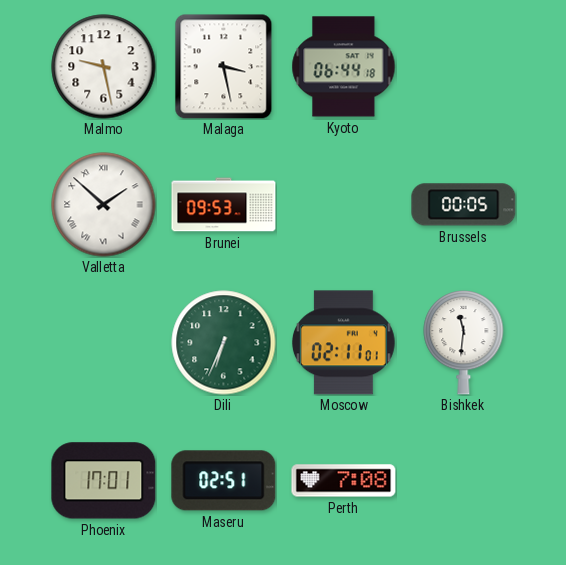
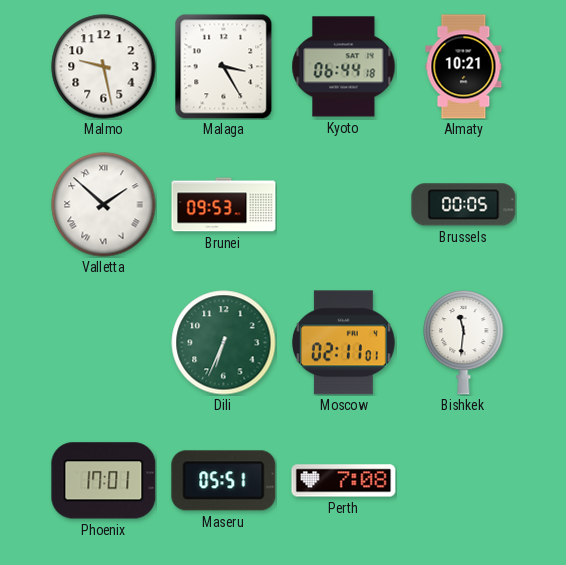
Malaga: 3:28 -> 3:25 (224, 67)
Almaty: none -> 10:21 (464, 67)
Maseru: 02:51 -> 05:51 (224, 481)
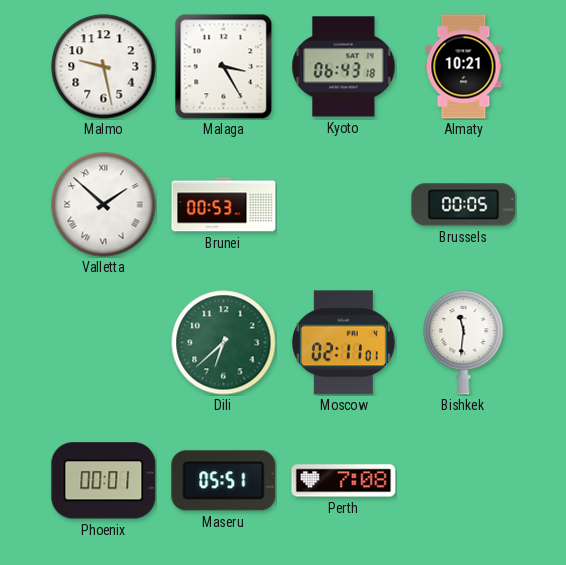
Kyoto: 06:44 -> 06:43 (344, 67)
Brunei: 09:53 -> 00:53 (224, 205)
Dili: 6:34 -> 6:38 (224, 343)
Phoenix: 17:01 -> 00:01 (104, 481)
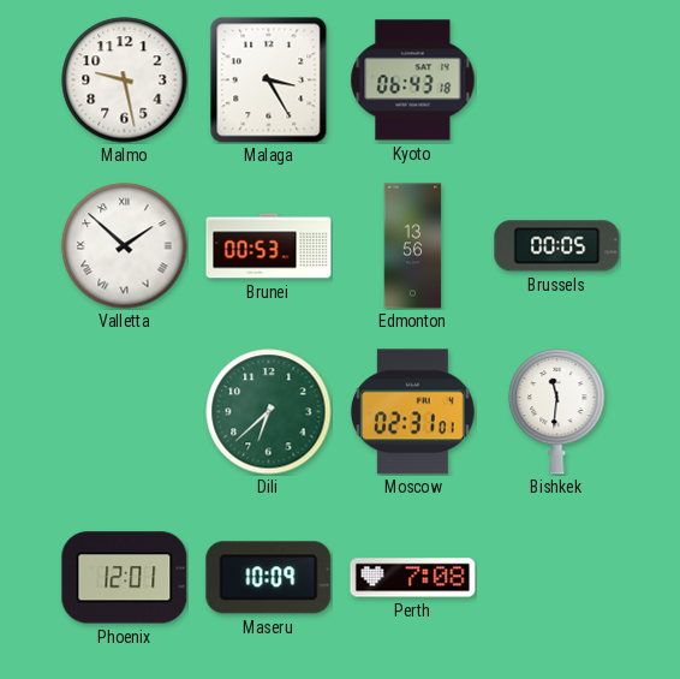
Almaty: 10:21 -> none (464, 67)
Edmonton: none -> 13:56 (413, 246)
Moscow: 02:11 -> 02:31 (412, 412)
Phoenix: 00:01 -> 12:01 (125, 578)
Maseru: 05:51 -> 10:09 (269, 578)
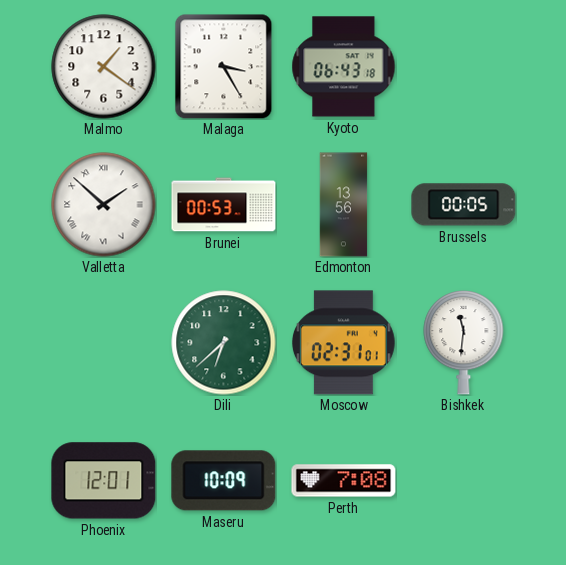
Malmo: 9:28 -> 1:21 (104, 67)
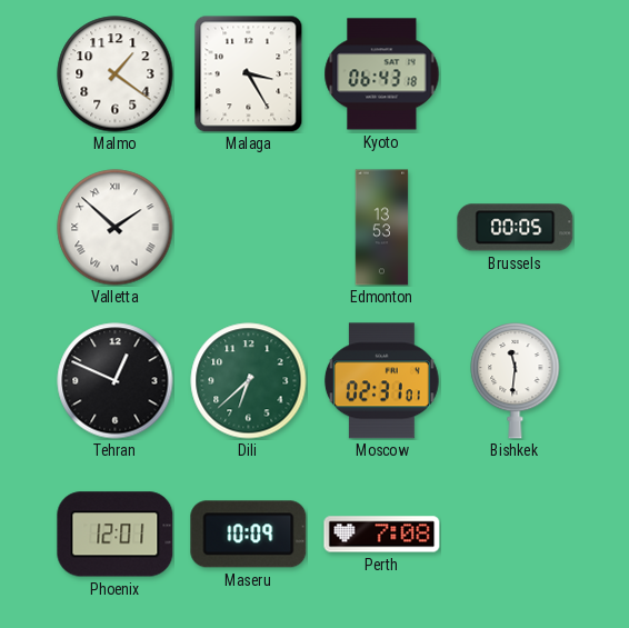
Brunei: 00:53 -> none (224, 205)
Edmonton: 13:56 -> 13:53 (382, 228)
Tehran: none -> 12:49 (116, 381)
